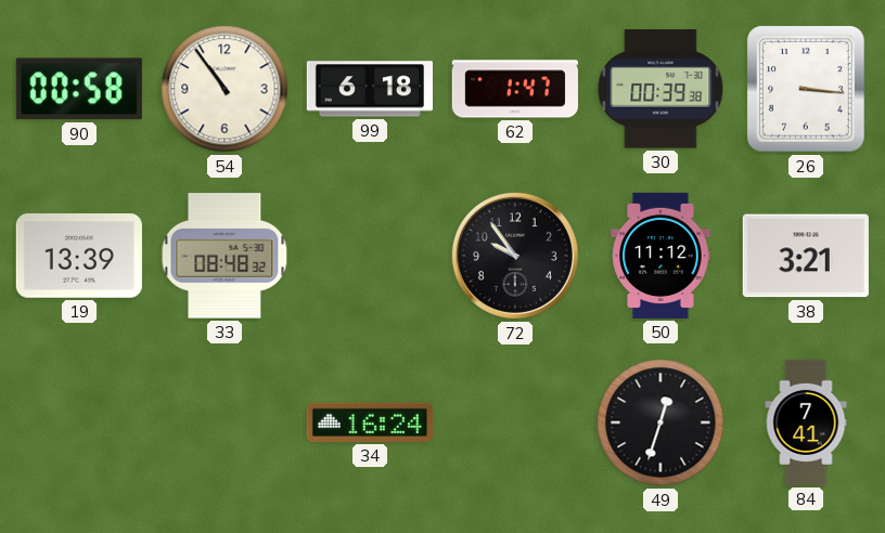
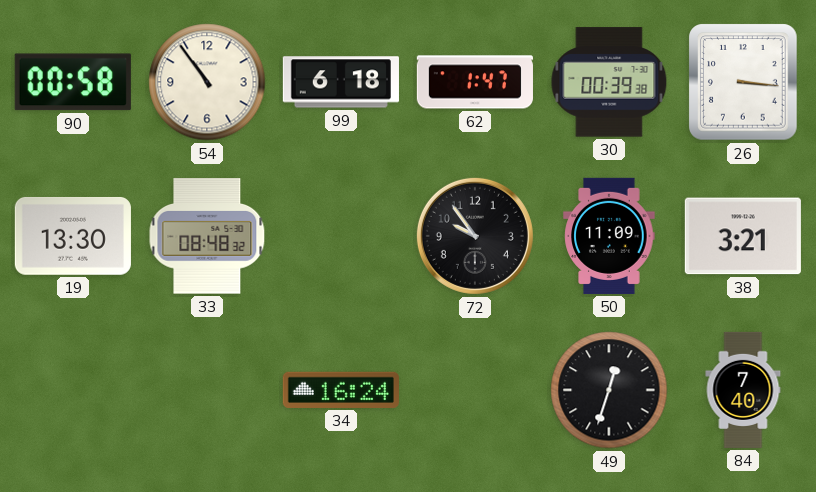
19: 13:39 -> 13:30 (73, 236)
50: 11:12 -> 11:09 (609, 236)
84: 7:41 -> 7:40 (743, 390)
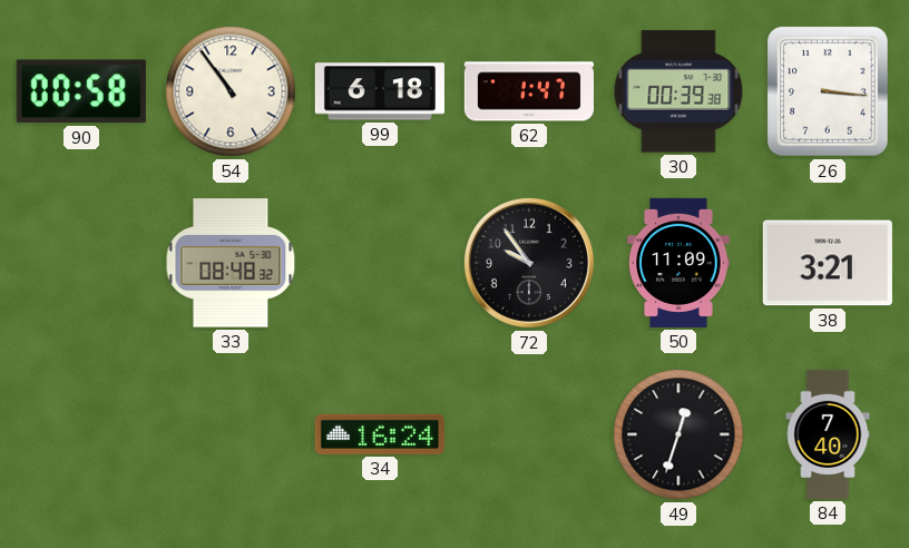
19: 13:30 -> none (73, 236)
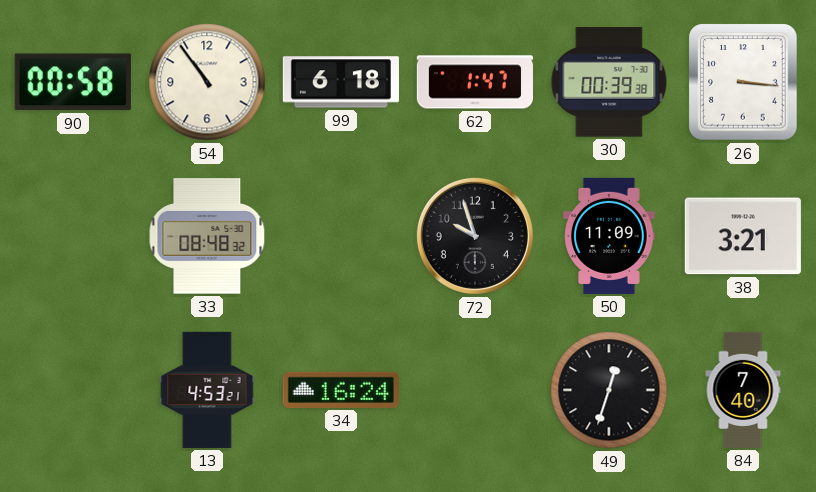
72: 9:54 -> 9:57 (475, 236)
13: none -> 4:53 (207, 390)
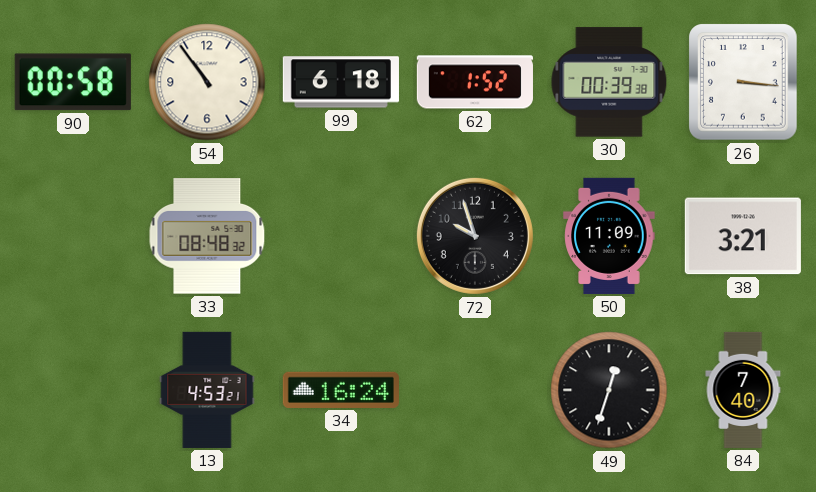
62: 1:47 -> 1:52 (475, 82)
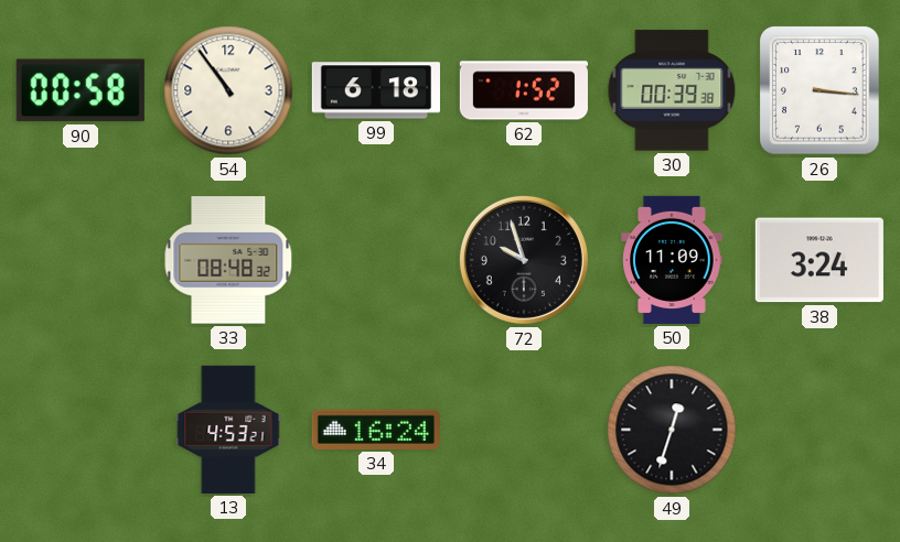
38: 3:21 -> 3:24 (819, 260)
84: 7:40 -> none (743, 390)
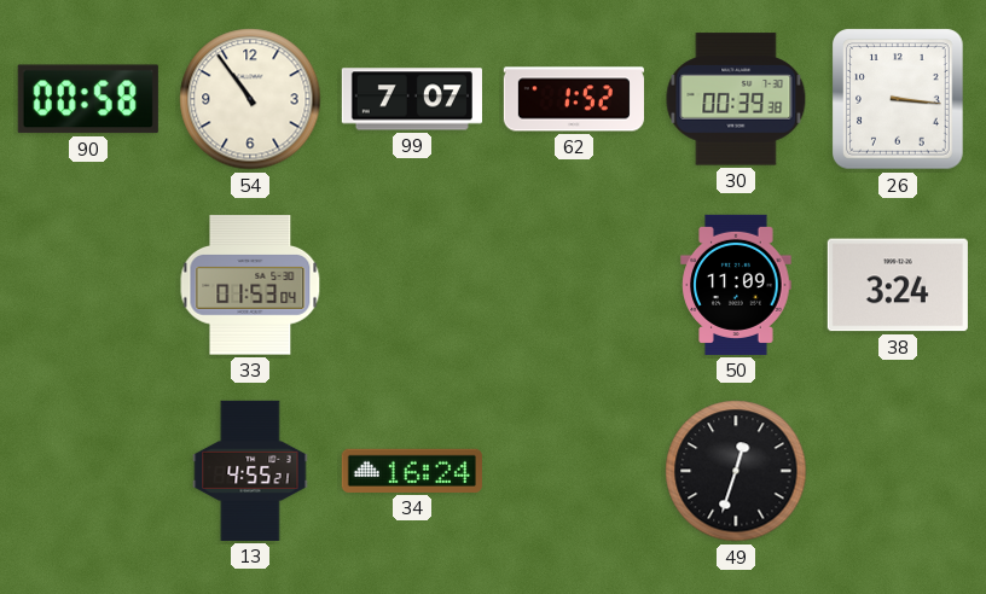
99: 6:18 -> 7:07 (412, 99)
33: 08:48 -> 01:53 (250, 285)
72: 9:57 -> none (524, 260)
13: 4:53 -> 4:55 (250, 471)
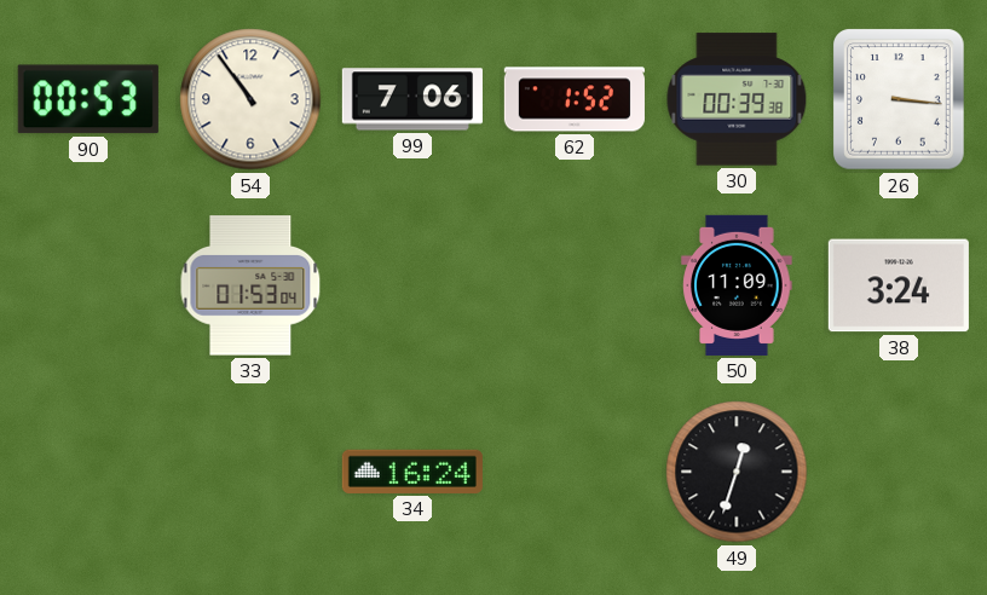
90: 00:58 -> 00:53 (88, 99)
99: 7:07 -> 7:06 (412, 99)
13: 4:55 -> none (250, 471)
